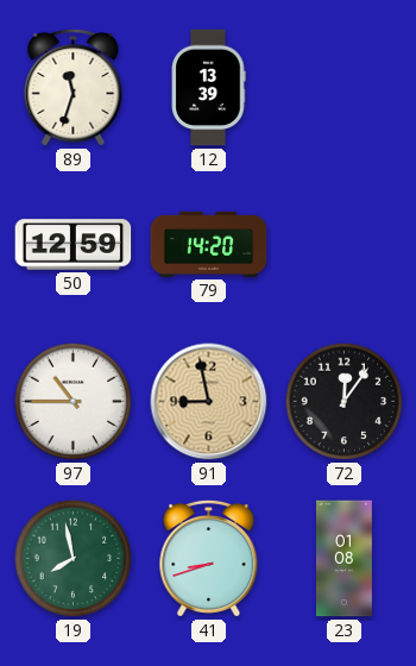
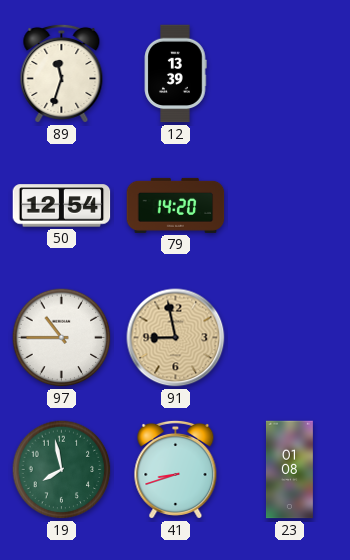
50: 12:59 -> 12:54 (62, 206)
72: 12:06 -> none (345, 402)
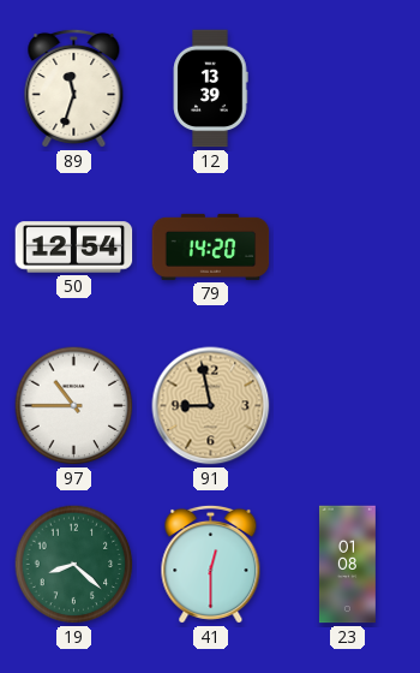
19: 7:58 -> 8:22 (74, 565)
41: 8:42 -> 12:30 (211, 564)
